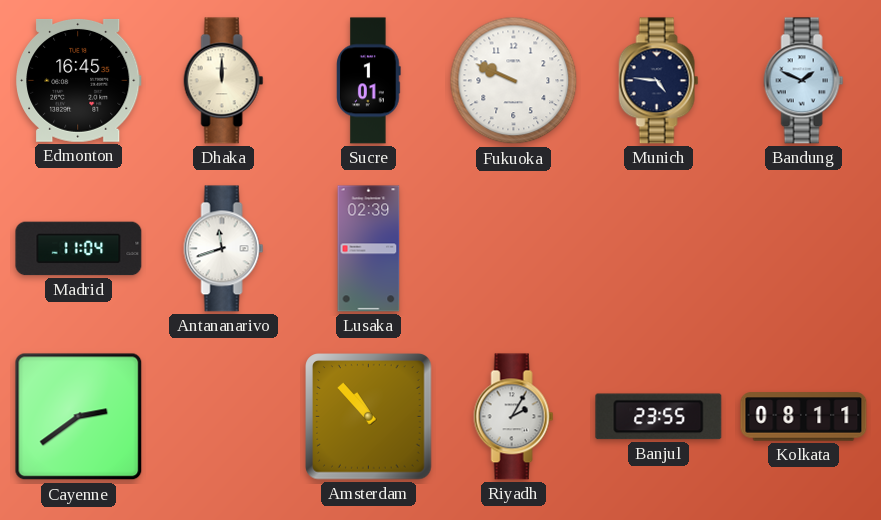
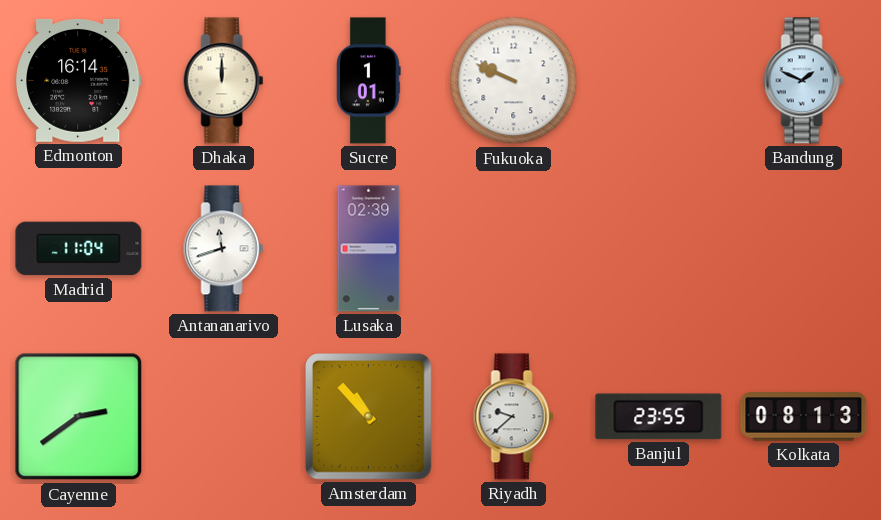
Edmonton: 16:45 -> 16:14 (79, 80)
Munich: 4:46 -> none (659, 81)
Riyadh: 2:05 -> 9:38 (514, 417)
Kolkata: 08:11 -> 08:13 (804, 417)
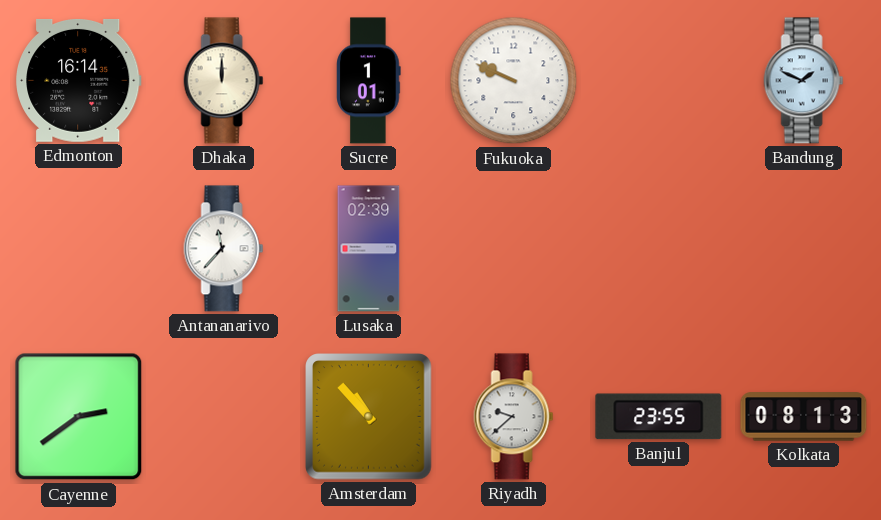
Madrid: 11:04 -> none (79, 249)
Antananarivo: 11:42 -> 11:37 (224, 249)
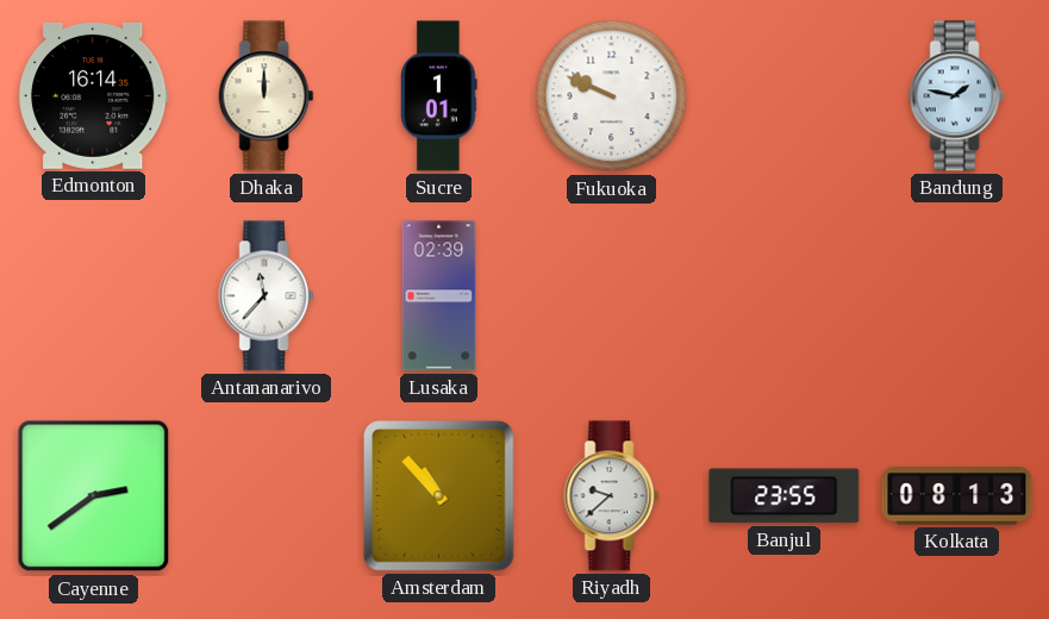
Bandung: 1:49 -> 1:47 (957, 96)
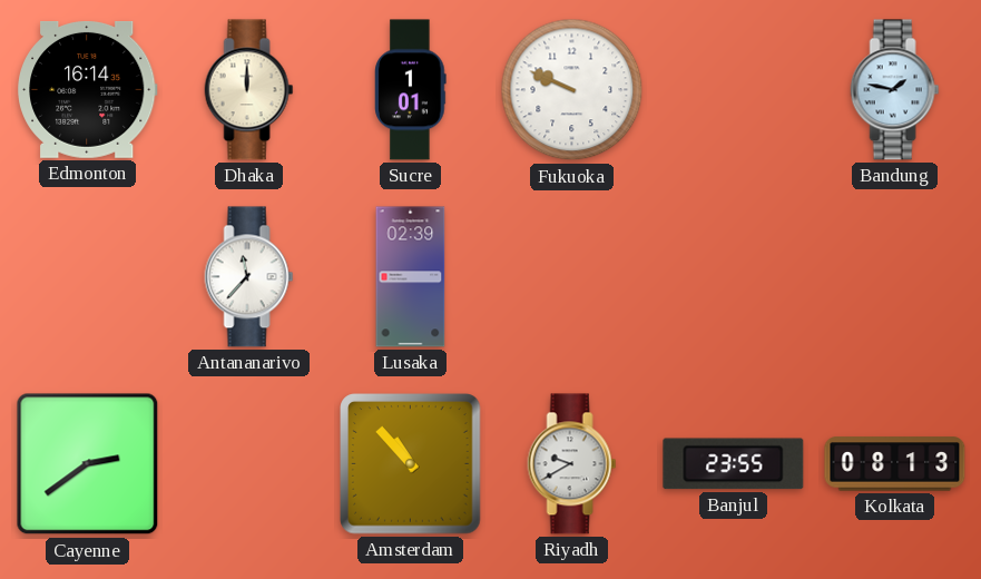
Riyadh: 9:38 -> 9:40 (572, 464)
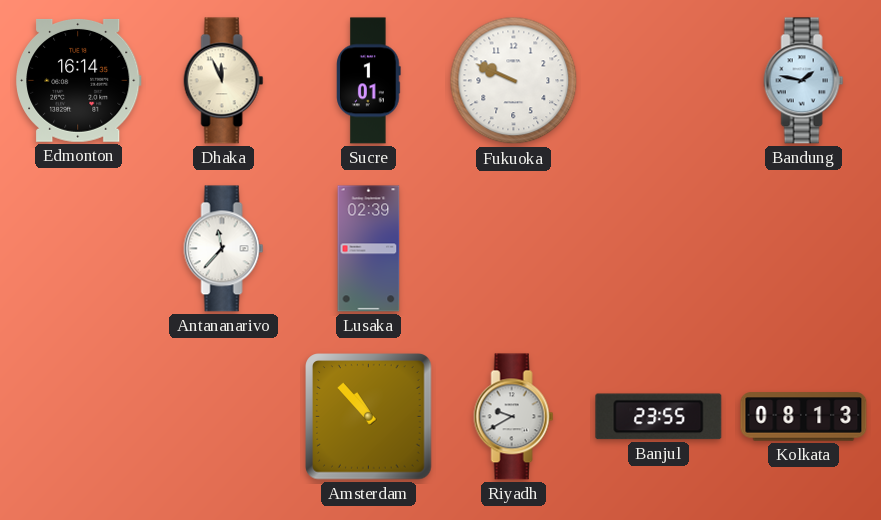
Dhaka: 12:00 -> 11:56 (224, 81)
Cayenne: 2:39 -> none (88, 464)
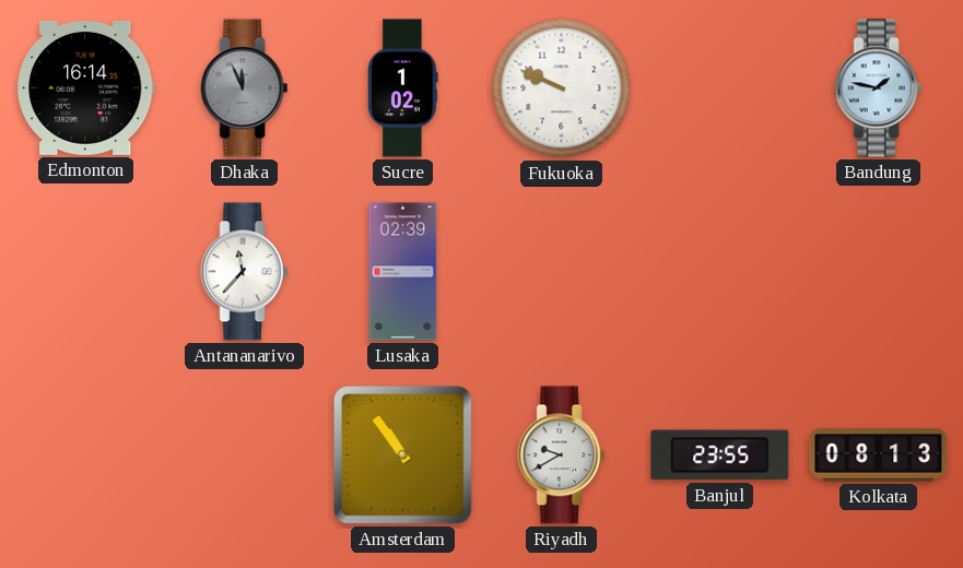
Dhaka dial: cream -> grey (245, 88)
Sucre: 1:01 -> 1:02 (403, 88)
Amsterdam: 10:53 -> 10:54 (403, 455)
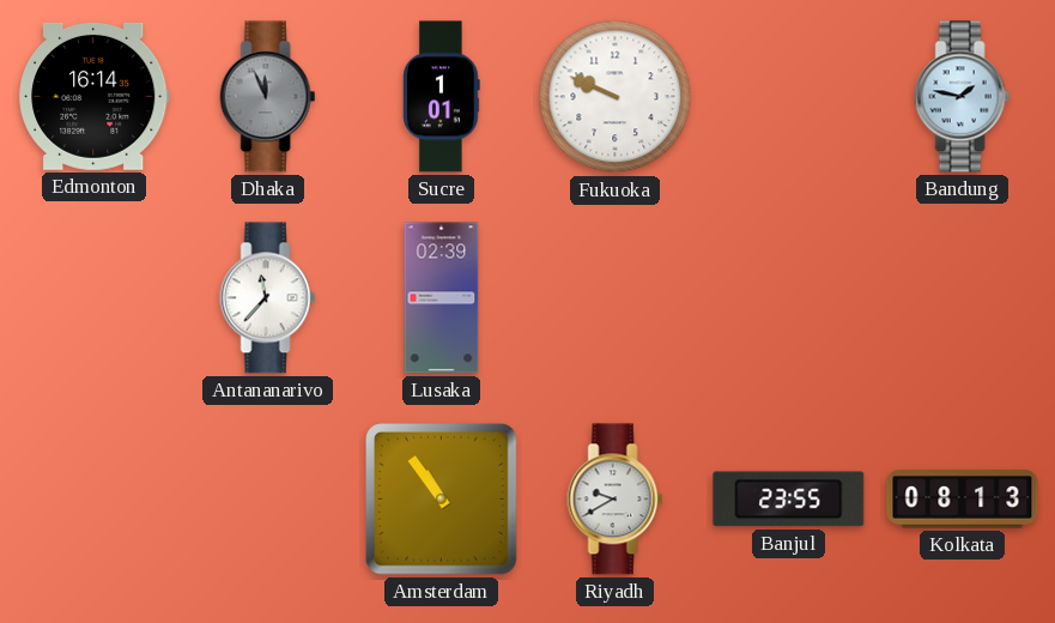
Sucre: 1:02 -> 1:01 (442, 97)
